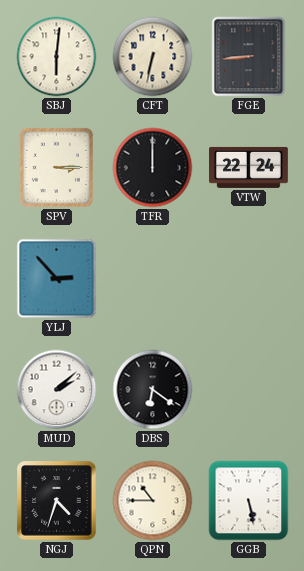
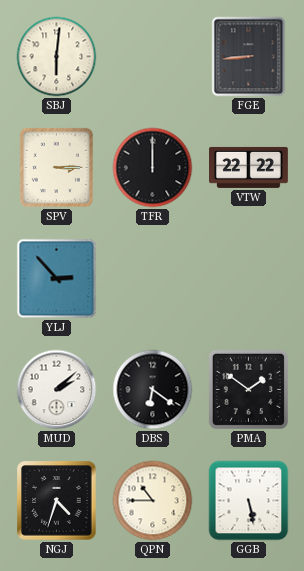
CFT: 6:32 -> none (153, 57)
VTW: 22:24 -> 22:22 (249, 167)
PMA: none -> 1:51 (248, 389)
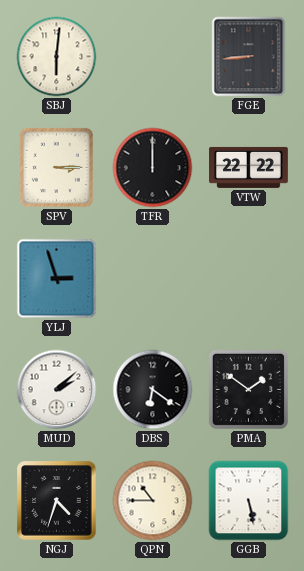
YLJ: 2:53 -> 2:57 (57, 279)
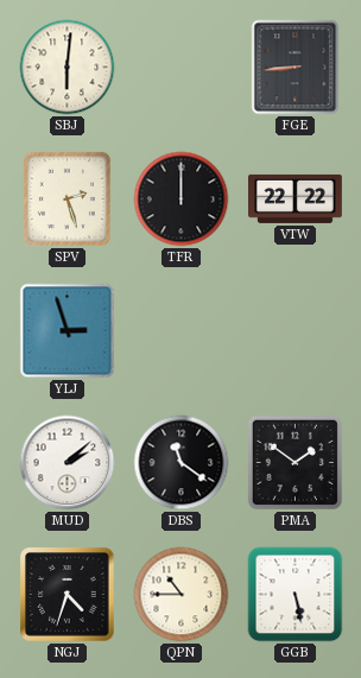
SPV: 3:15 -> 2:27 (66, 198)
DBS: 6:21 -> 11:21 (182, 463)
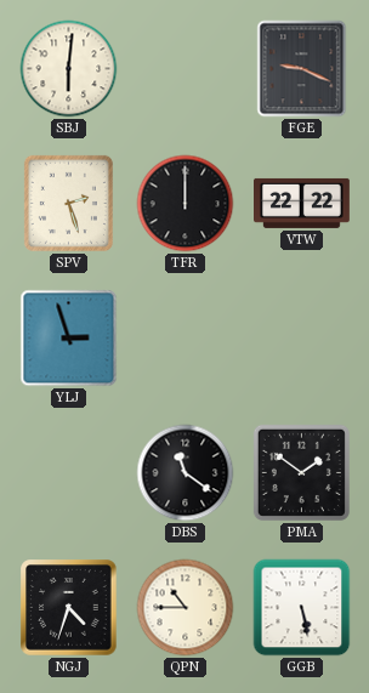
FGE: 8:44 -> 9:19 (302, 69)
MUD: 2:08 -> none (68, 463)
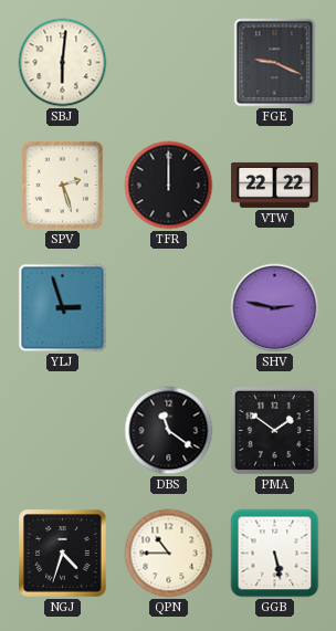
SHV: none -> 2:47 (275, 308)
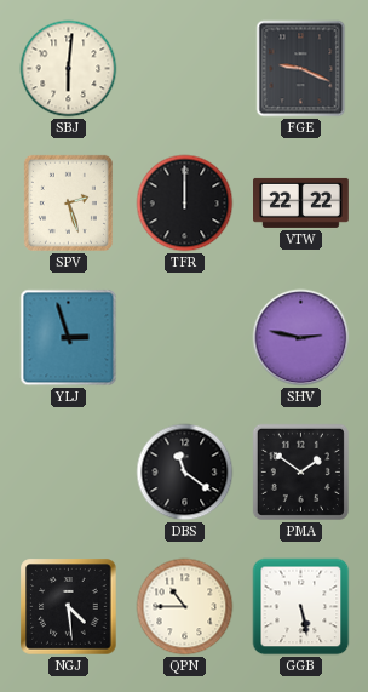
NGJ: 4:33 -> 4:29 (69, 607)
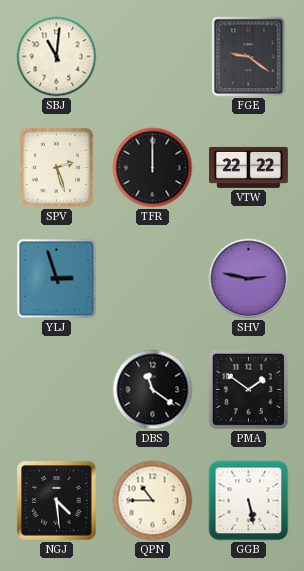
SBJ: 6:01 -> 11:01 (57, 57)
FGE: 9:19 -> 9:21 (249, 57)
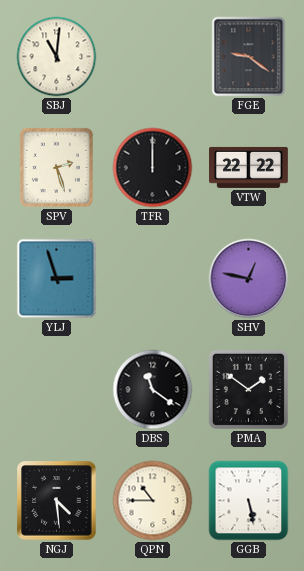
SHV: 2:47 -> 12:47 (249, 279)
